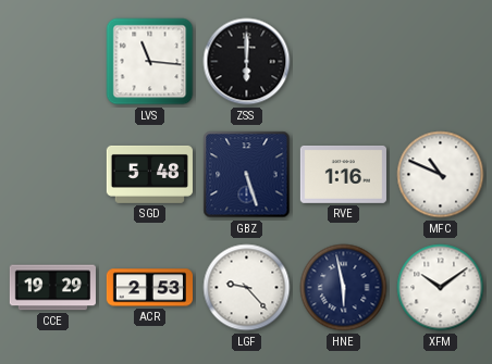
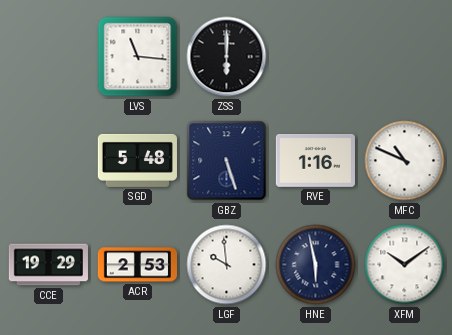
LGF: 9:23 -> 9:59 (227, 265)
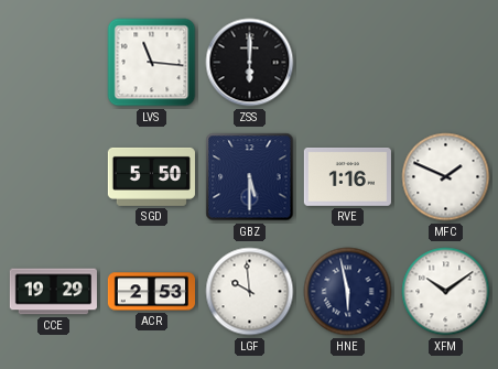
SGD: 5:48 -> 5:50 (151, 176)
GBZ: 5:27 -> 5:30 (250, 177)
MFC: 10:49 -> 1:49 (446, 177)
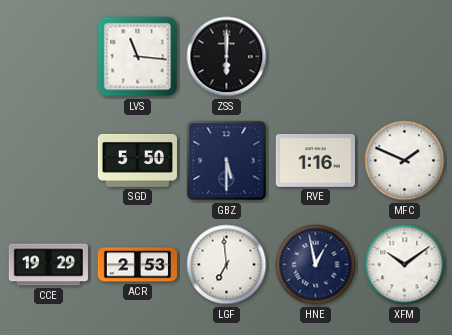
LGF: 9:59 -> 6:59 (227, 265)
HNE: 5:58 -> 12:58 (316, 265)
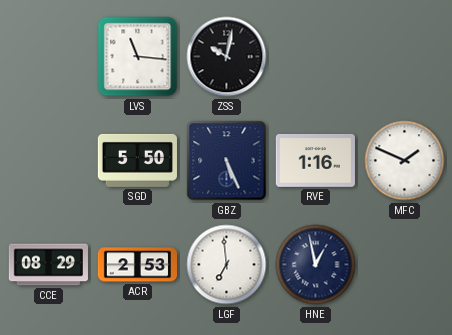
ZSS: 6:00 -> 10:02 (227, 57)
GBZ: 5:30 -> 5:26 (227, 161)
CCE: 19:29 -> 08:29 (48, 265)
XFM: 10:09 -> none (405, 265)
